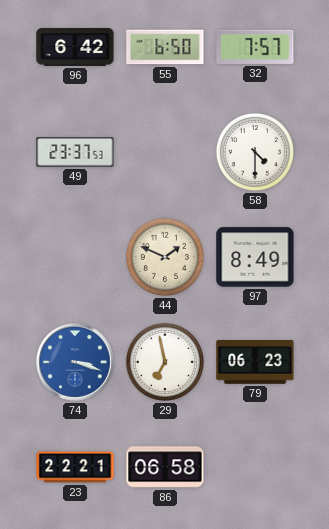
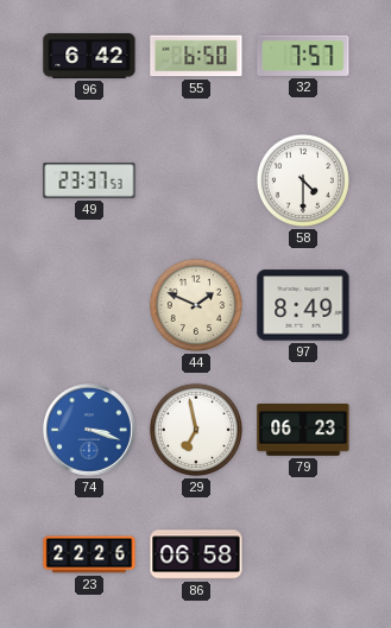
23: 22:21 -> 22:26 (89, 554)
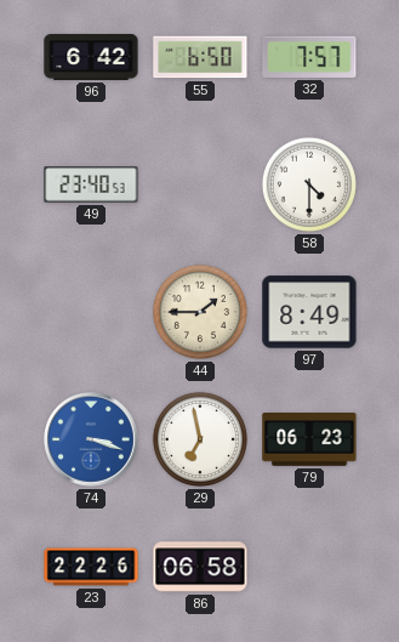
49: 23:37 -> 23:40 (91, 184)
44: 1:49 -> 1:45 (200, 312)
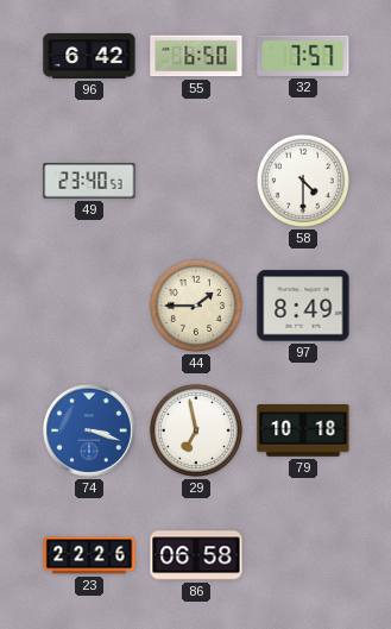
79: 06:23 -> 10:18 (303, 432)
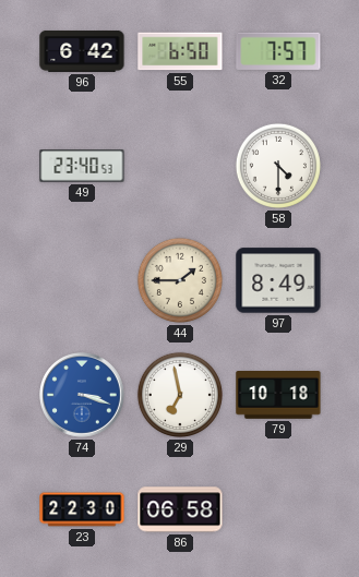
23: 22:26 -> 22:30 (82, 509)
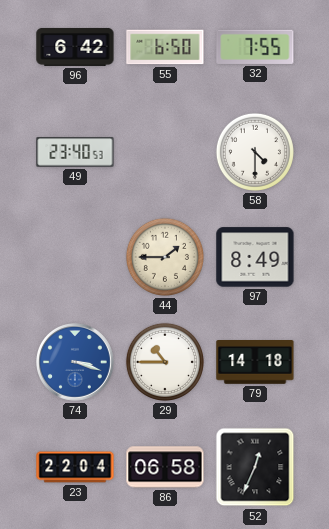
32: 7:57 -> 7:55 (255, 47)
29: 6:58 -> 10:45 (165, 362)
79: 10:18 -> 14:18 (255, 363)
23: 22:30 -> 22:04 (75, 467)
52: none -> 12:34 (255, 467)
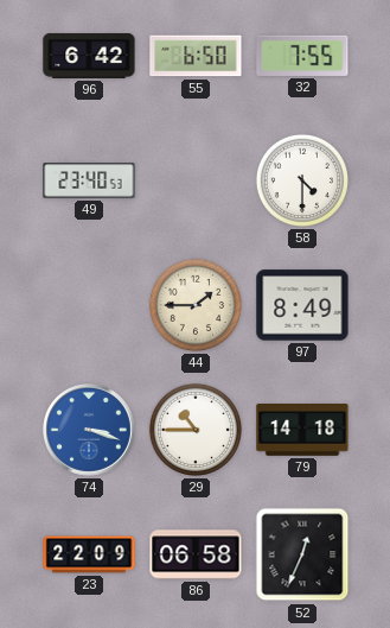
23: 22:04 -> 22:09 (89, 554)
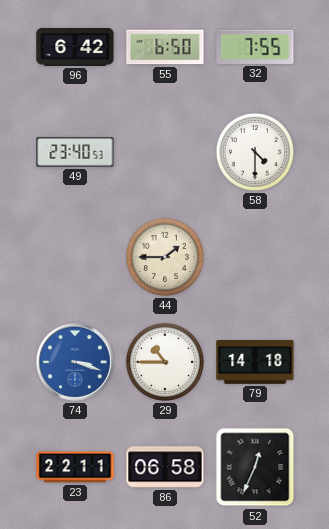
97: 8:49 -> none (302, 305)
23: 22:09 -> 22:11 (75, 467)
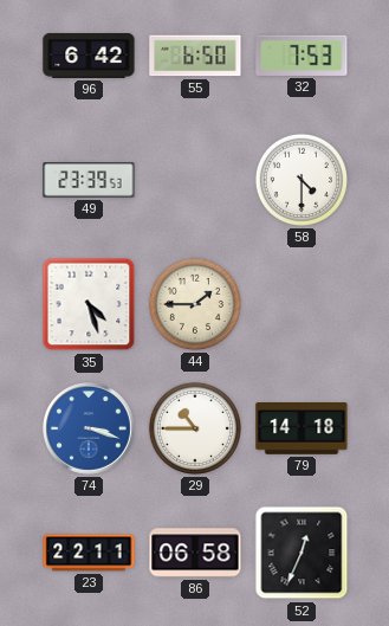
32: 7:55 -> 7:53 (302, 56)
49: 23:40 -> 23:39 (89, 180)
35: none -> 4:27 (89, 304)
